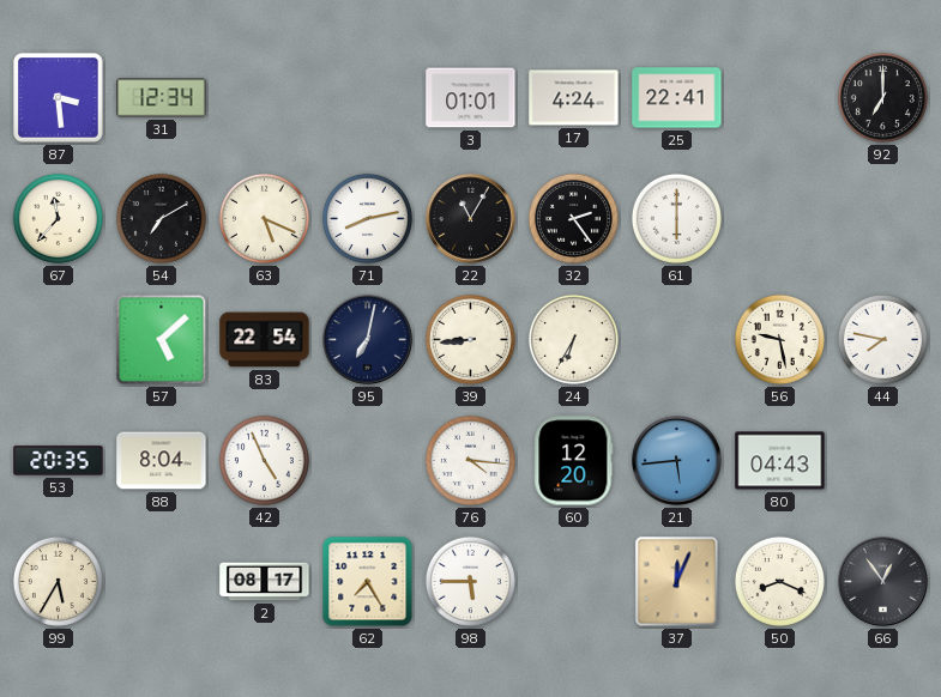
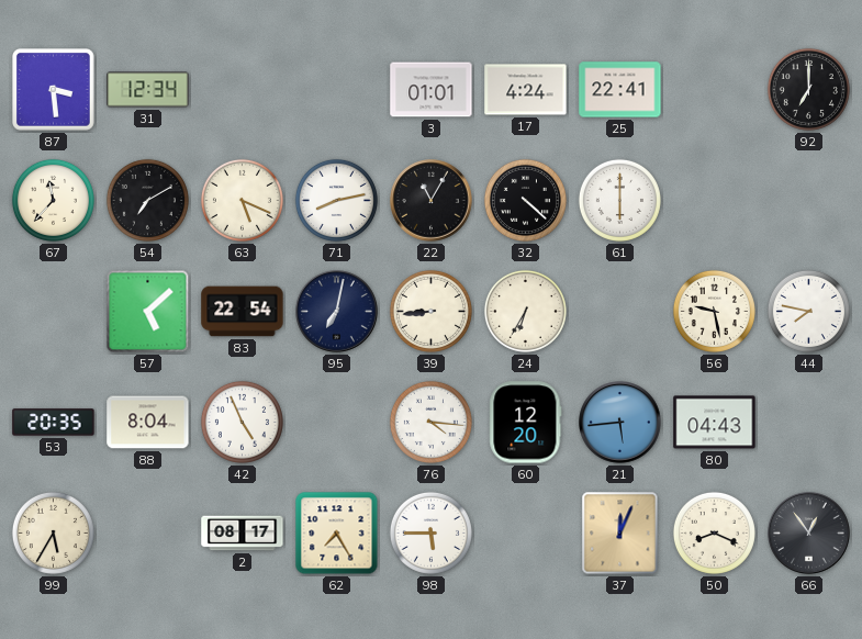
32: 2:24 -> 4:22 (525, 200)
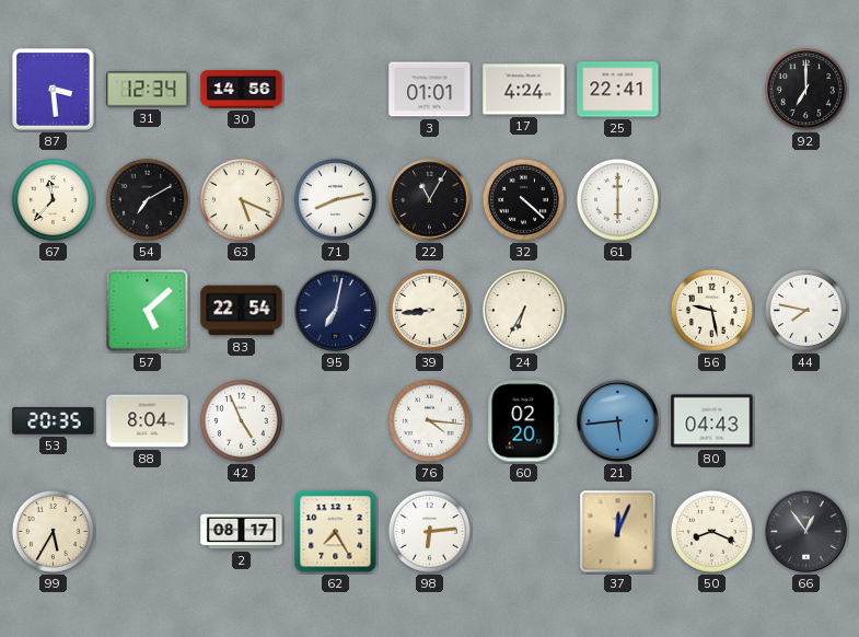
30: none -> 14:56 (242, 90)
60: 12:20 -> 02:20 (524, 421)
98: 5:45 -> 6:14 (429, 531)
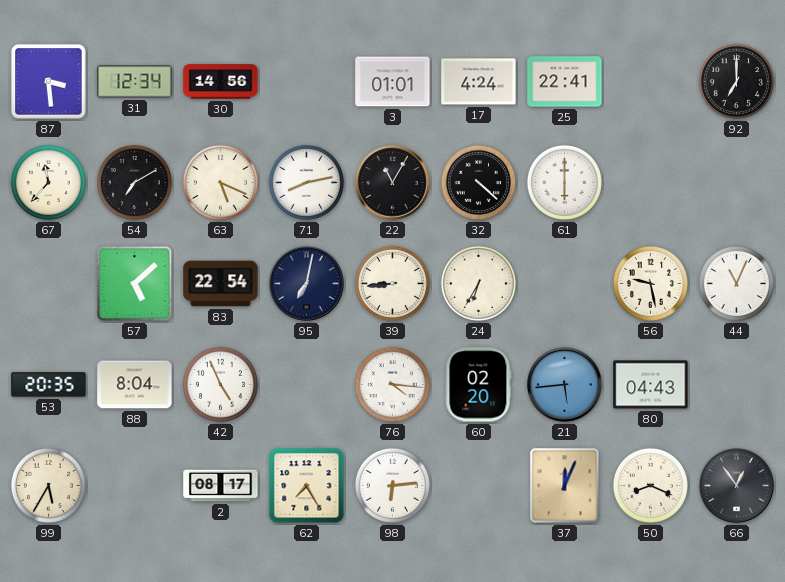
44: 7:47 -> 11:04 (736, 283)
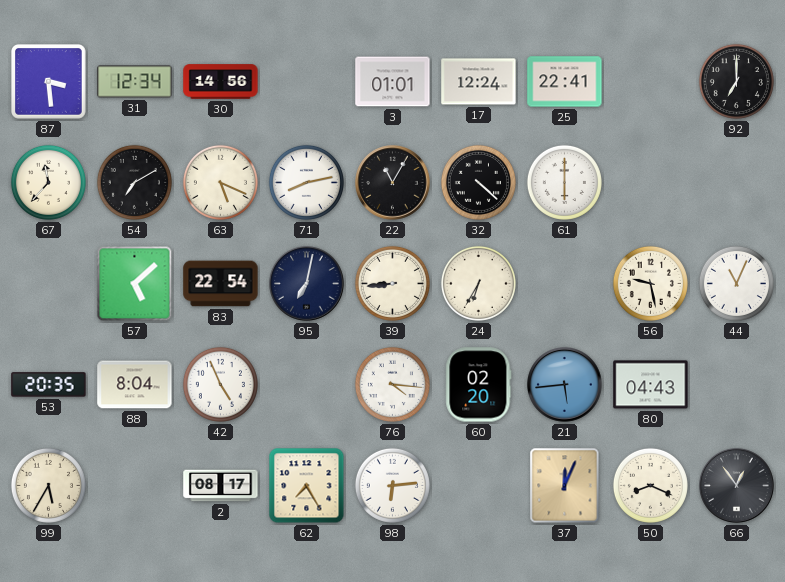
17: 4:24 -> 12:24 (479, 82)
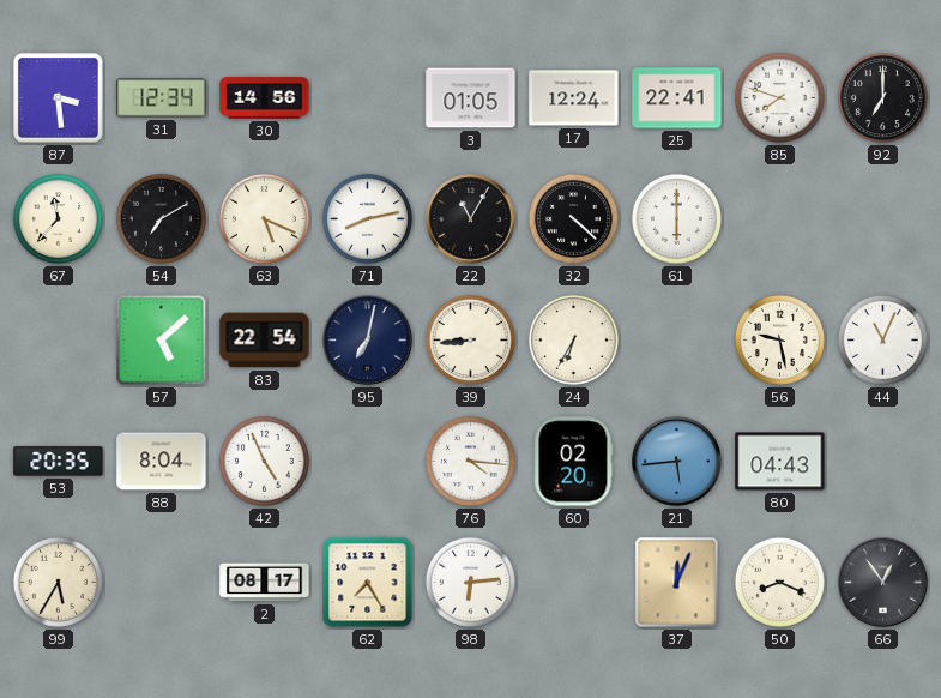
3: 01:01 -> 01:05 (471, 98)
85: none -> 7:48 (779, 97)
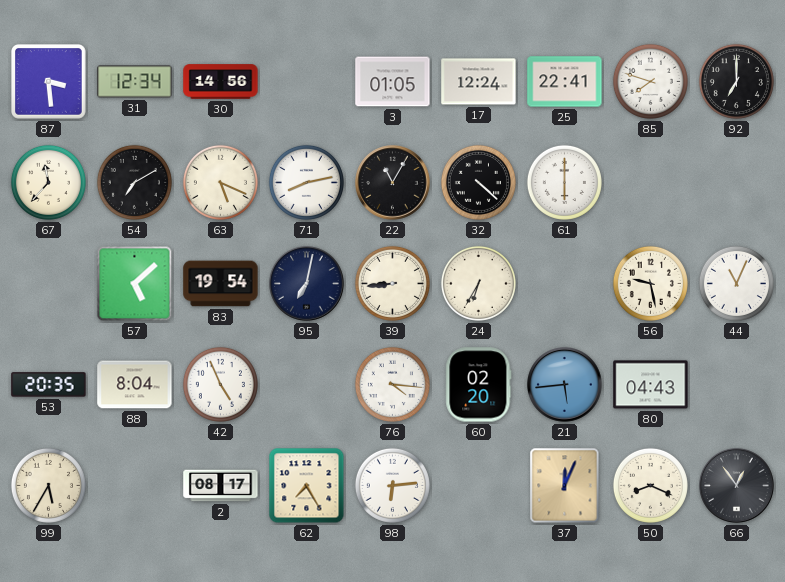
83: 22:54 -> 19:54 (221, 284)
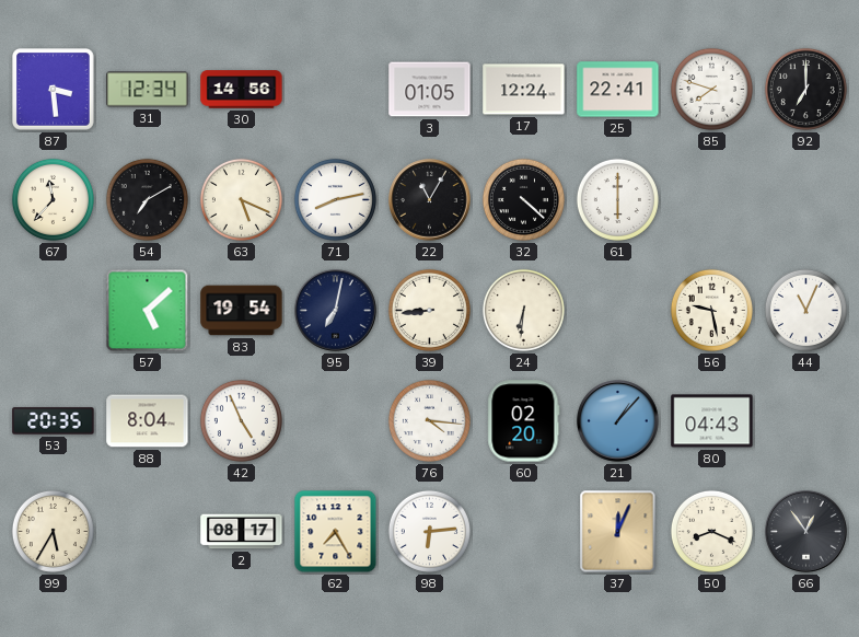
24: 6:35 -> 6:31 (523, 310)
21: 5:44 -> 1:07 (618, 421)
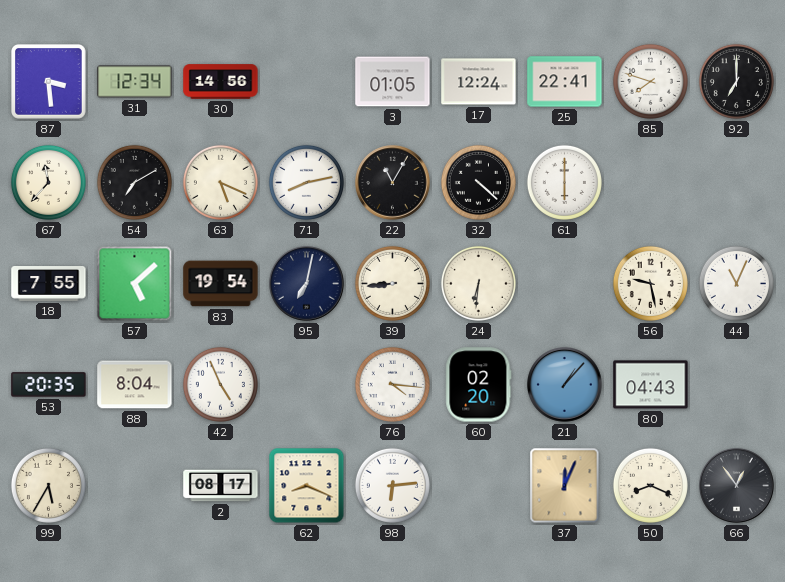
18: none -> 7:55 (49, 284)
62: 7:25 -> 8:19 (307, 486)
